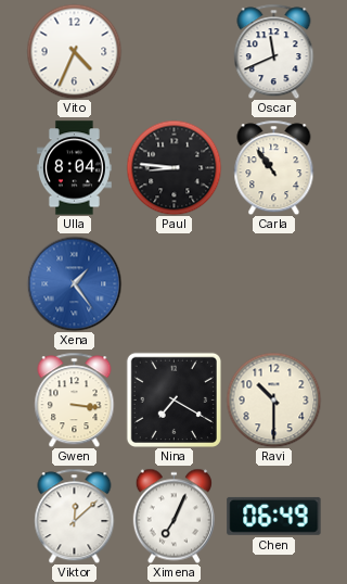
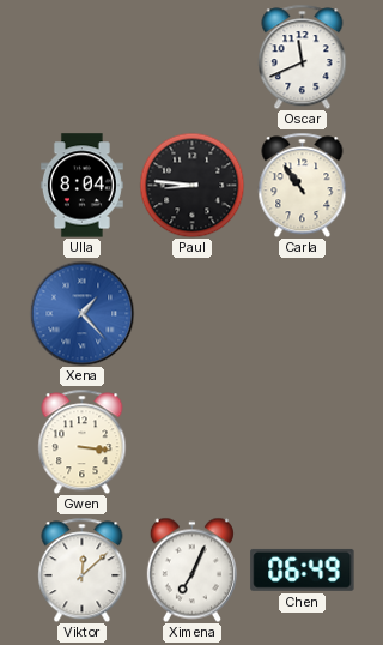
Vito: 4:34 -> none (74, 51)
Xena: 1:24 -> 1:23 (81, 313)
Nina: 7:20 -> none (173, 399)
Ravi: 10:30 -> none (273, 399)
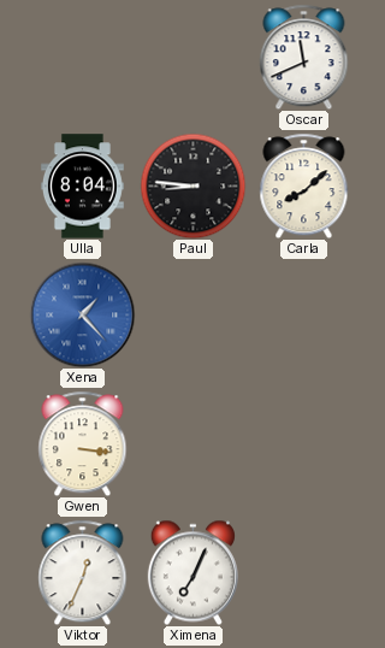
Carla: 10:54 -> 8:08 (304, 185)
Viktor: 12:08 -> 12:34 (83, 572)
Chen: 06:49 -> none (303, 569)
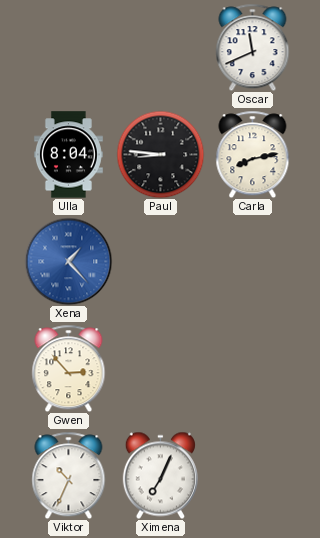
Carla: 8:08 -> 8:13 (253, 154)
Gwen: 3:16 -> 2:53 (69, 368)
Viktor: 12:34 -> 10:34 (69, 475)
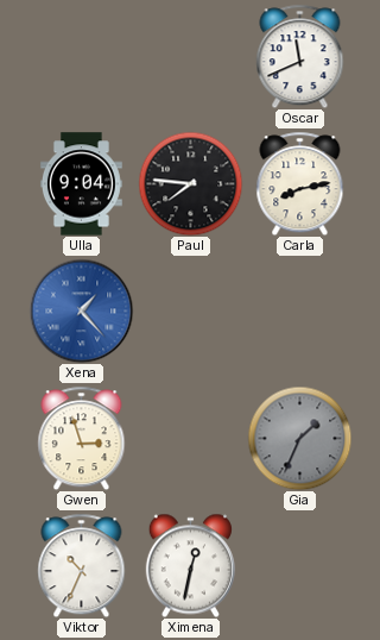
Ulla: 8:04 -> 9:04 (81, 184)
Paul: 8:46 -> 7:46 (190, 183)
Gwen: 2:53 -> 2:57 (82, 438)
Gia: none -> 1:34 (299, 438)
Ximena: 7:04 -> 12:32 (190, 565)
